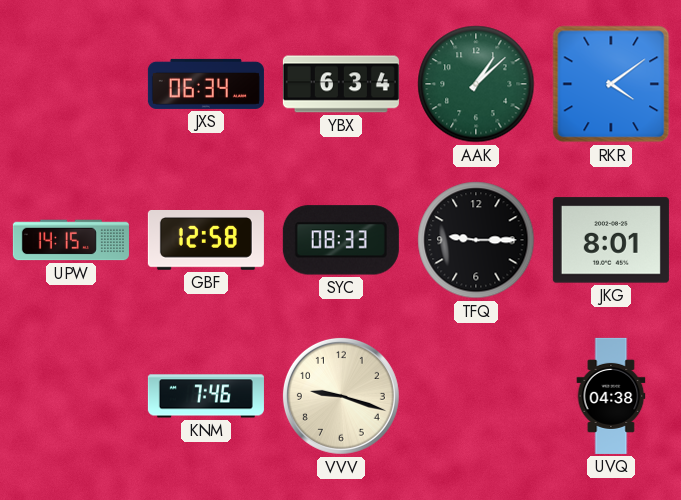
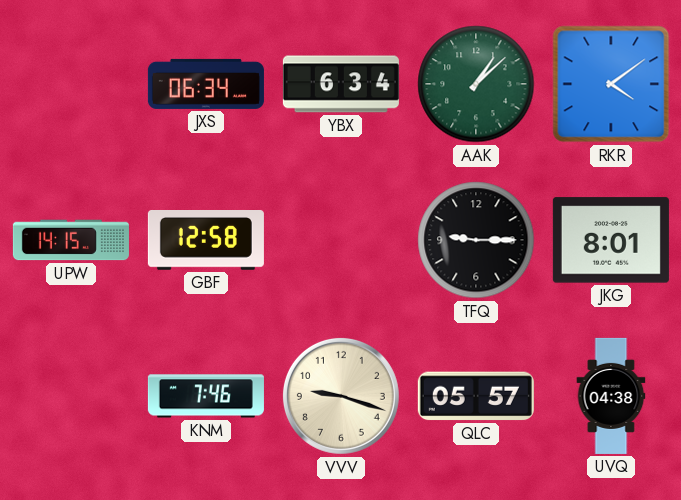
SYC: 08:33 -> none (341, 240)
QLC: none -> 05:57 (476, 396)
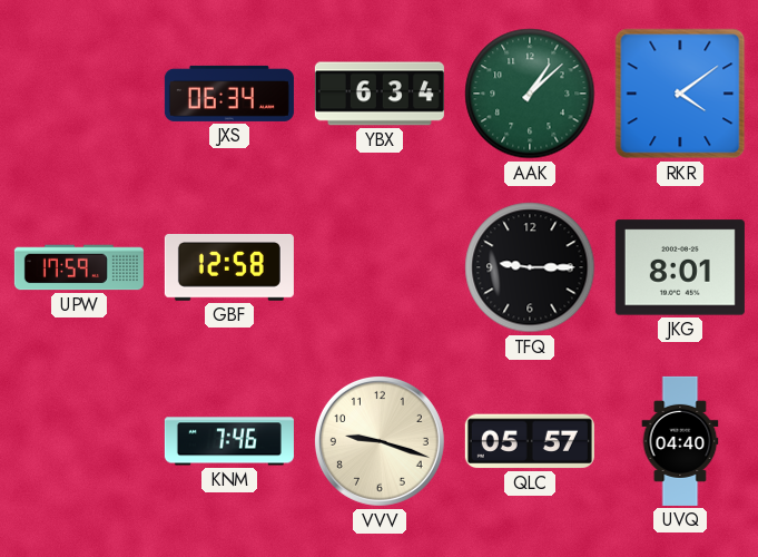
UPW: 14:15 -> 17:59 (79, 267)
UVQ: 04:38 -> 04:40 (680, 441)
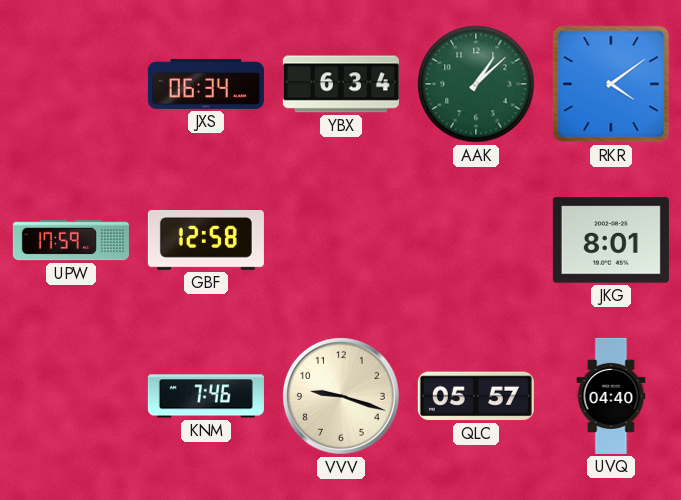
TFQ: 9:15 -> none (530, 267)
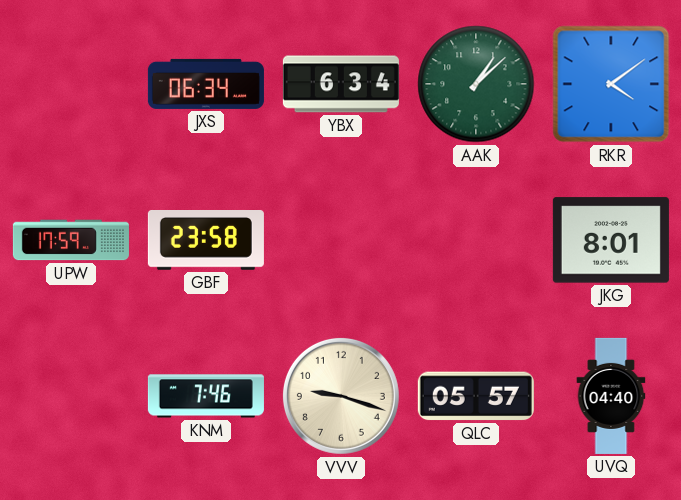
GBF: 12:58 -> 23:58 (206, 240)
